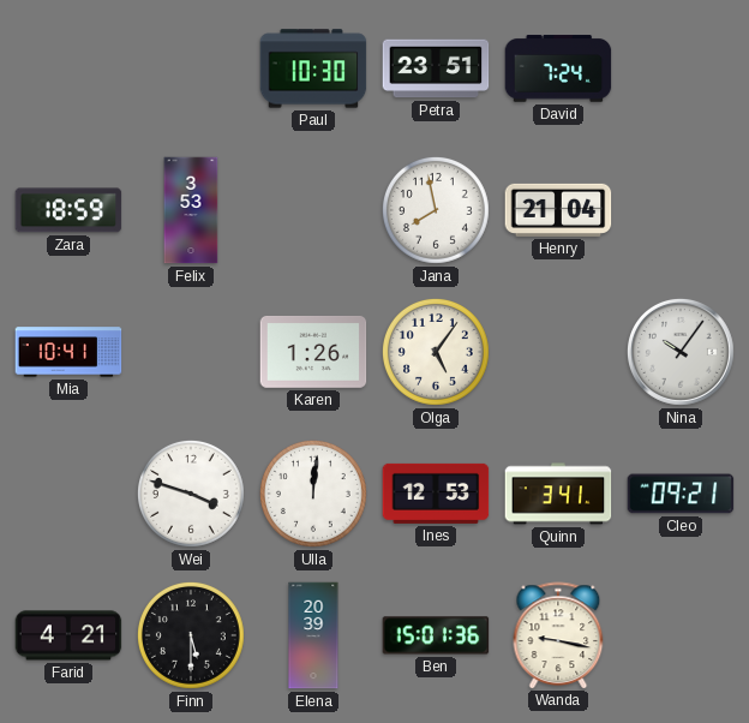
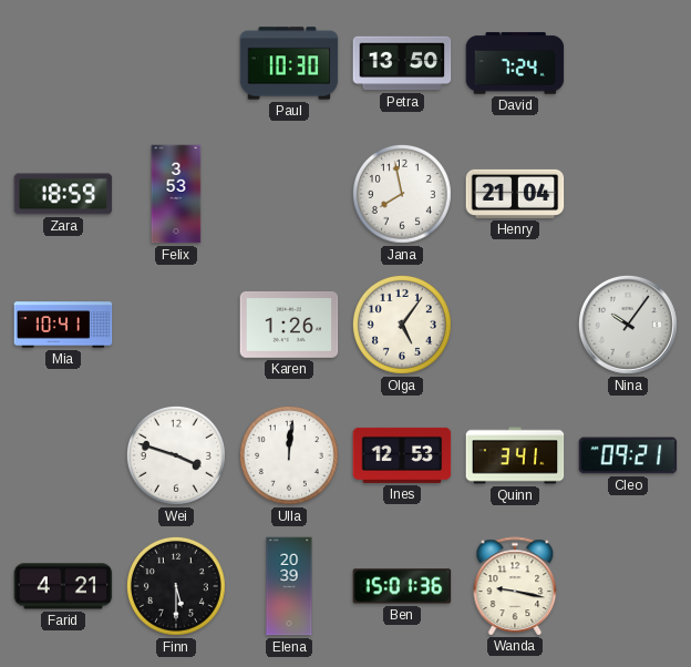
Petra: 23:51 -> 13:50 (402, 63)
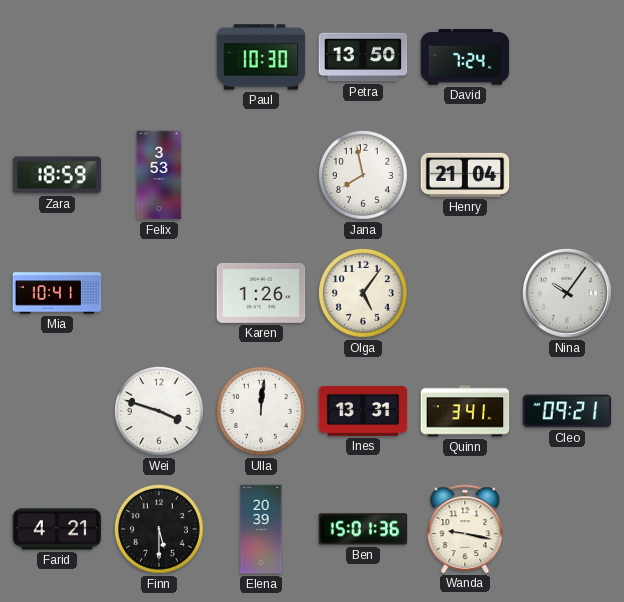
Ines: 12:53 -> 13:31 (363, 411)
